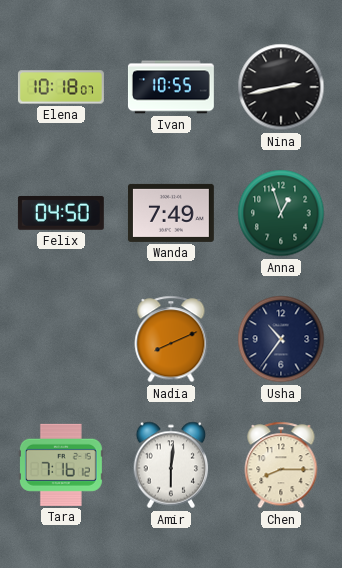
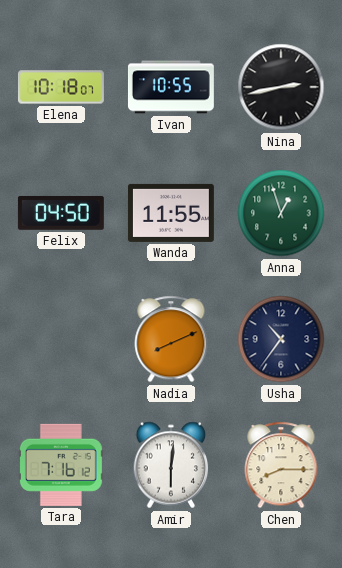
Wanda: 7:49 -> 11:55 (171, 213)
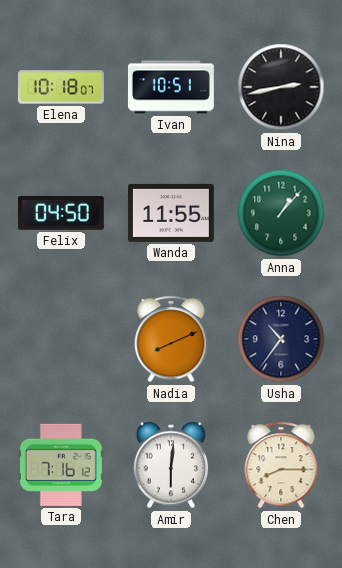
Ivan: 10:55 -> 10:51 (171, 87)
Anna: 12:57 -> 1:07 (281, 213)
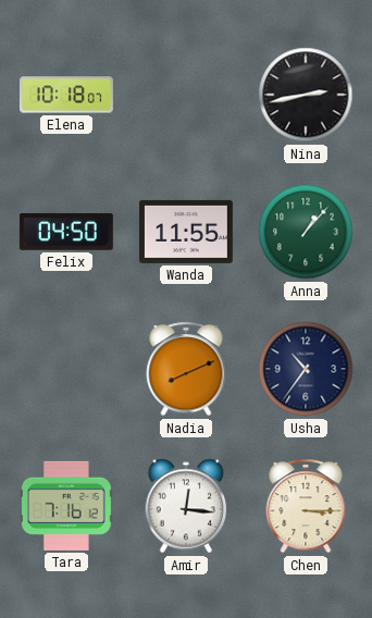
Ivan: 10:51 -> none (171, 87)
Amir: 6:01 -> 12:16 (186, 506)
Chen: 8:15 -> 3:15 (306, 506)
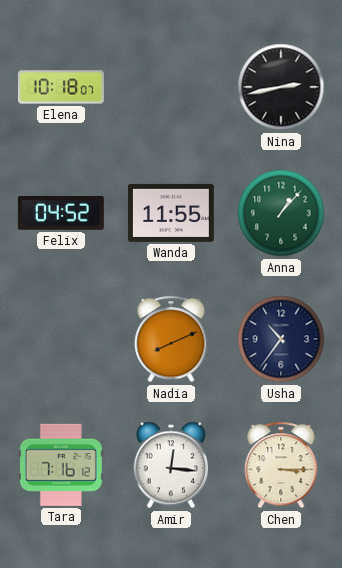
Felix: 04:50 -> 04:52 (61, 213)
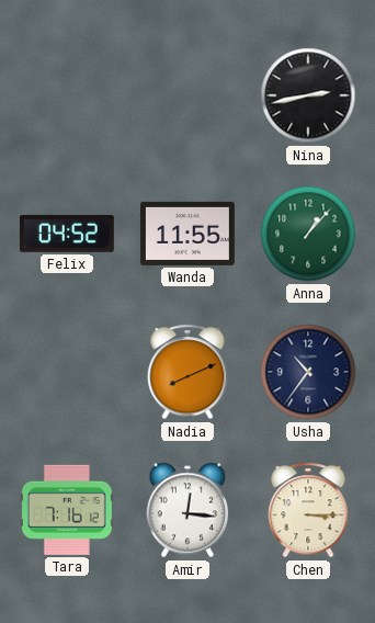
Elena: 10:18 -> none (61, 87)
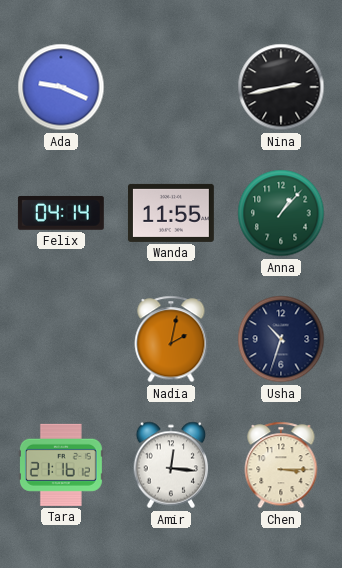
Ada: none -> 9:19 (61, 87)
Felix: 04:52 -> 04:14 (61, 213)
Nadia: 8:11 -> 2:02 (171, 339)
Usha: 10:36 -> 10:33 (281, 339)
Tara: 7:16 -> 21:16 (61, 465)
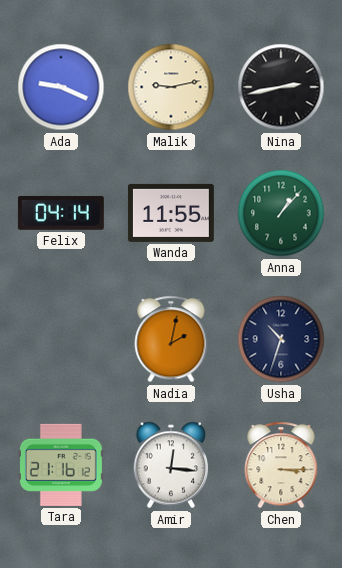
Malik: none -> 9:13 (171, 87)
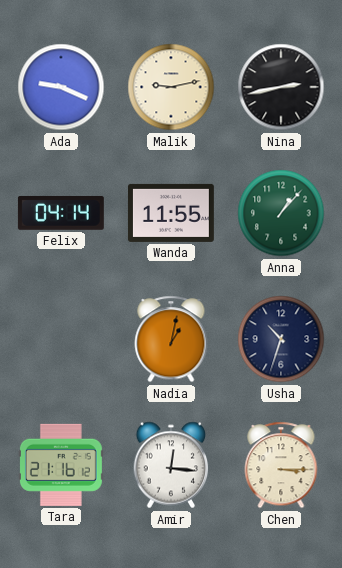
Nadia: 2:02 -> 1:02 (171, 339)
